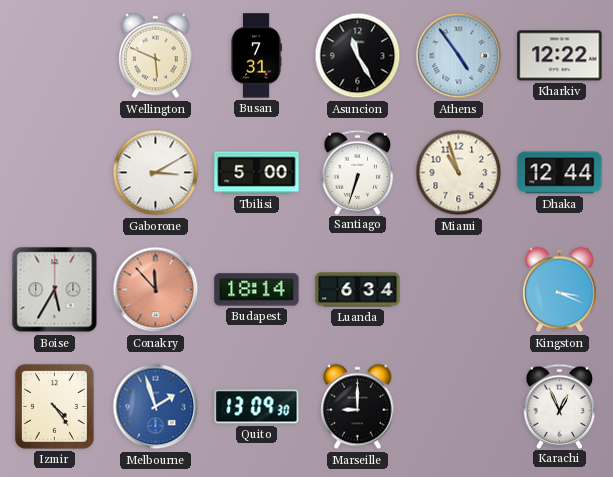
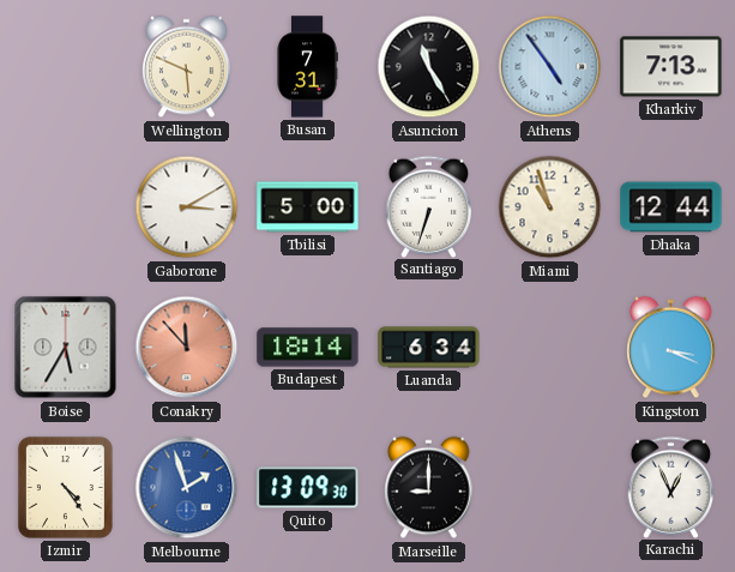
Kharkiv: 12:22 -> 7:13 (671, 67)
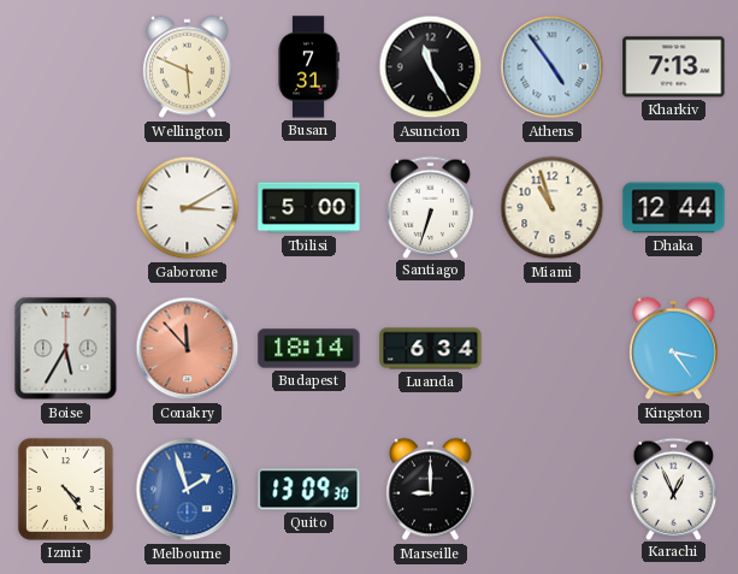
Kingston: 3:19 -> 3:24 (674, 349)
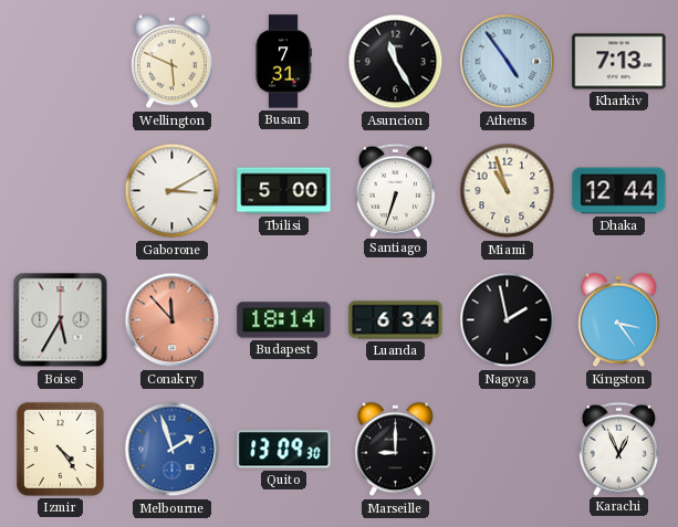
Nagoya: none -> 1:58 (508, 320)
